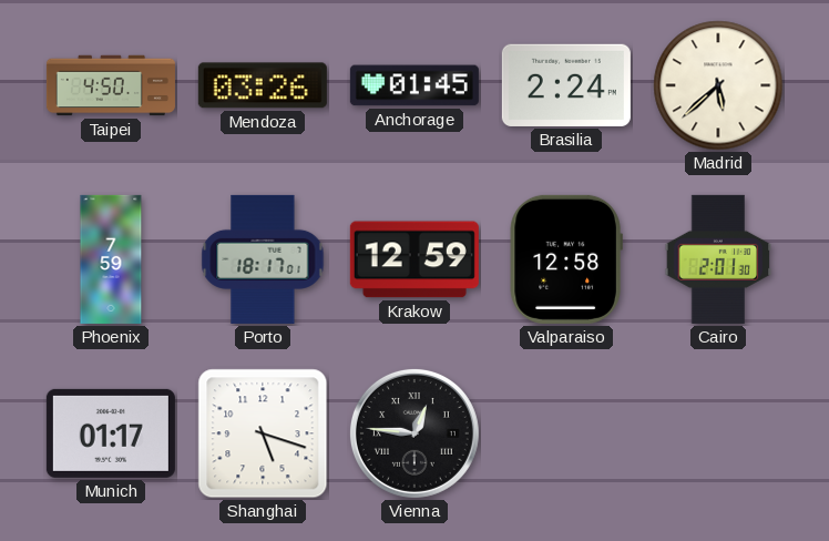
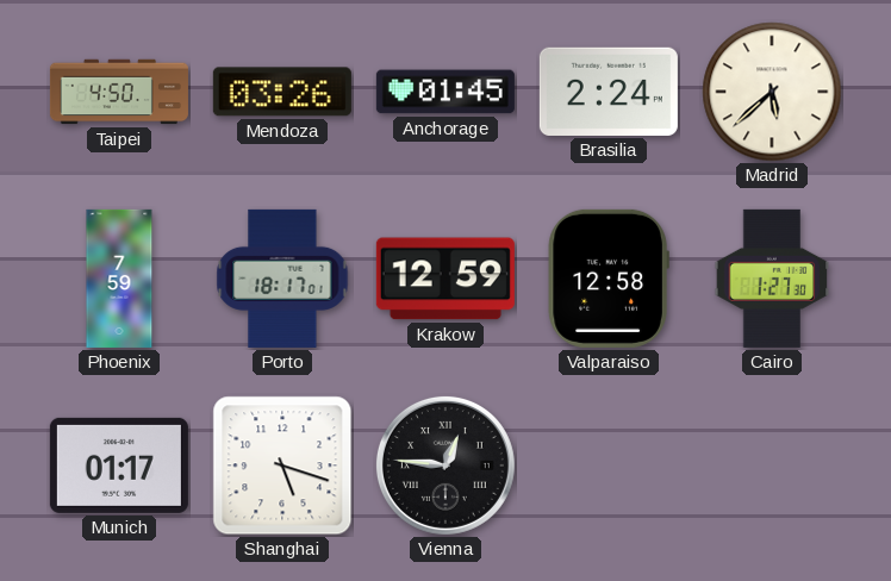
Cairo: 2:01 -> 1:27 (772, 279)
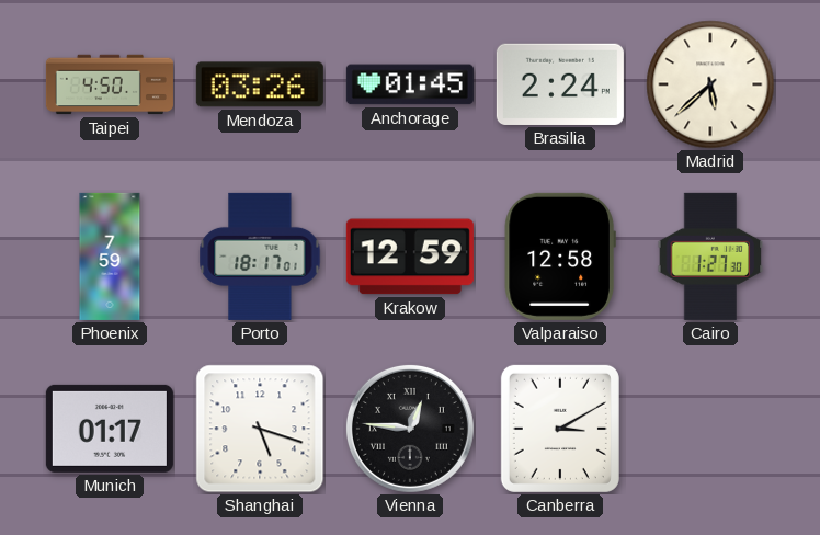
Canberra: none -> 3:10 (560, 429)
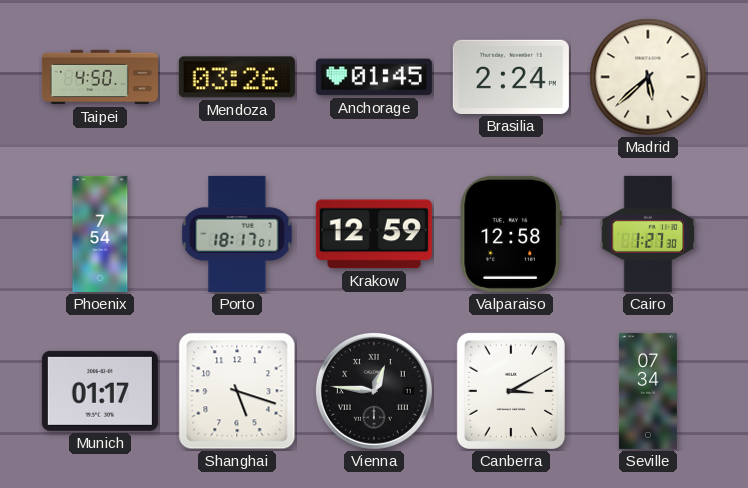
Phoenix: 7:59 -> 7:54 (100, 234)
Seville: none -> 07:34 (648, 391)
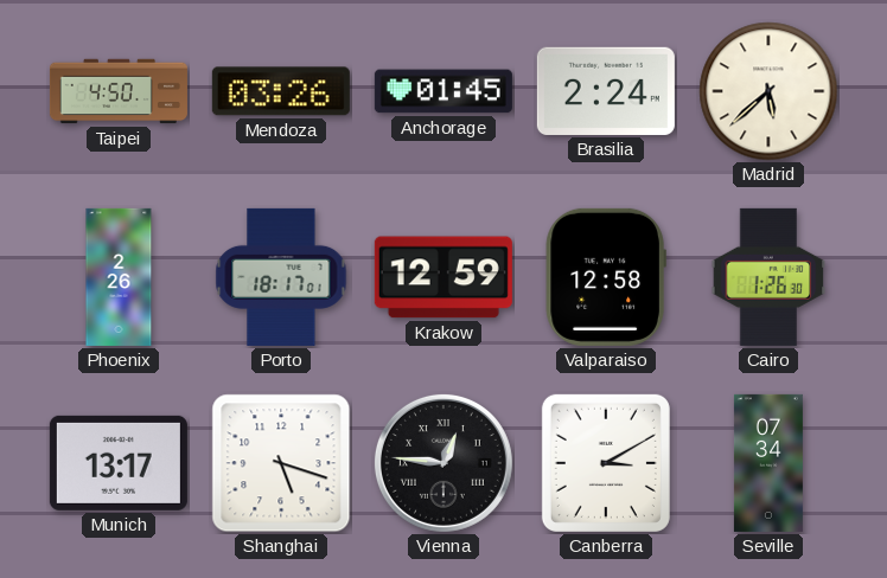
Phoenix: 7:54 -> 2:26 (119, 277)
Cairo: 1:27 -> 1:26 (768, 277)
Munich: 01:17 -> 13:17 (119, 463)
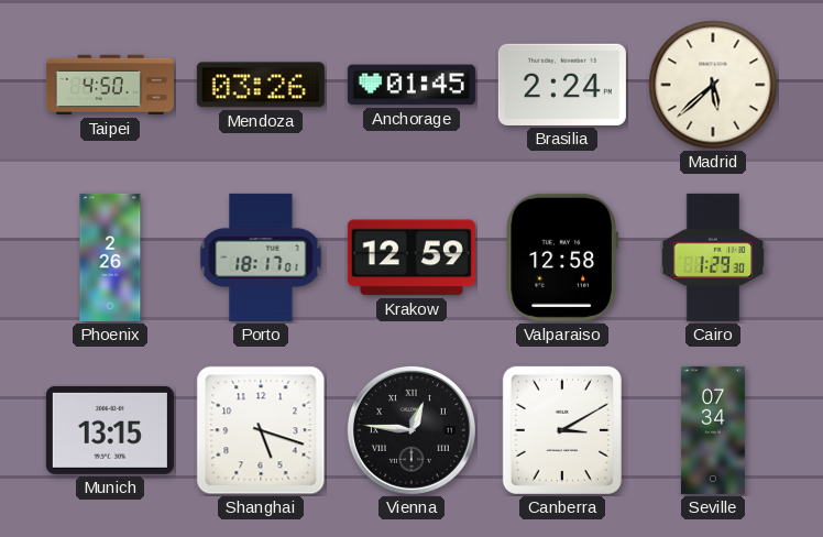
Cairo: 1:26 -> 1:29 (713, 257)
Munich: 13:17 -> 13:15 (110, 430)
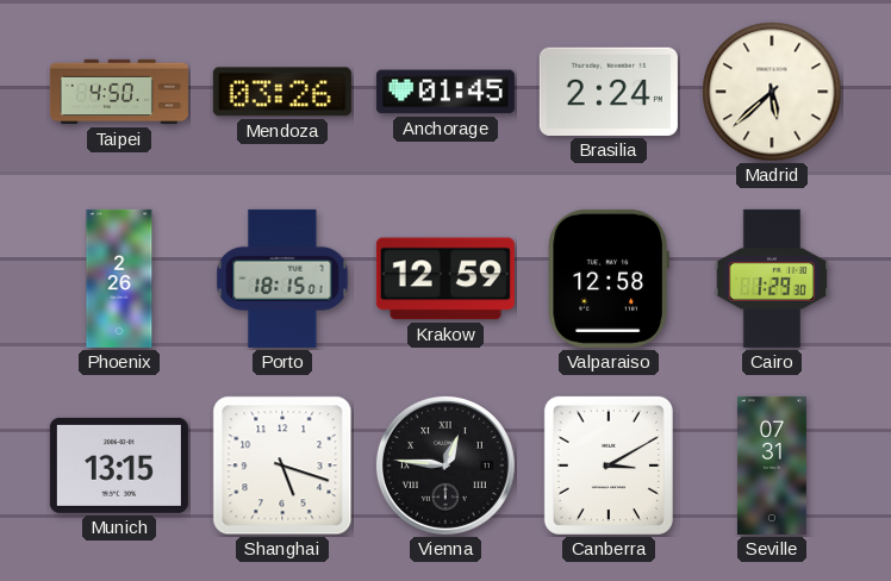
Porto: 18:17 -> 18:15 (282, 279)
Seville: 07:34 -> 07:31 (772, 466)
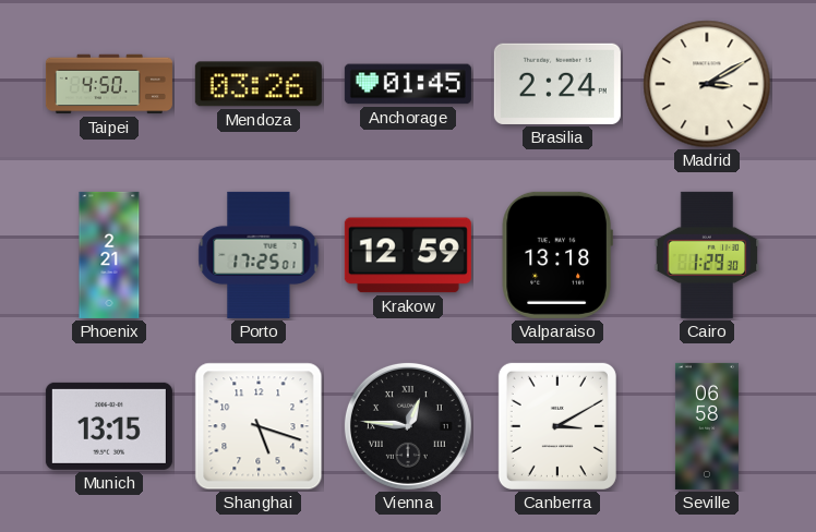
Madrid: 5:38 -> 3:10 (707, 84)
Phoenix: 2:26 -> 2:21 (109, 255)
Porto: 18:15 -> 17:25 (259, 255)
Valparaiso: 12:58 -> 13:18 (557, 255)
Seville: 07:31 -> 06:58 (707, 426)
